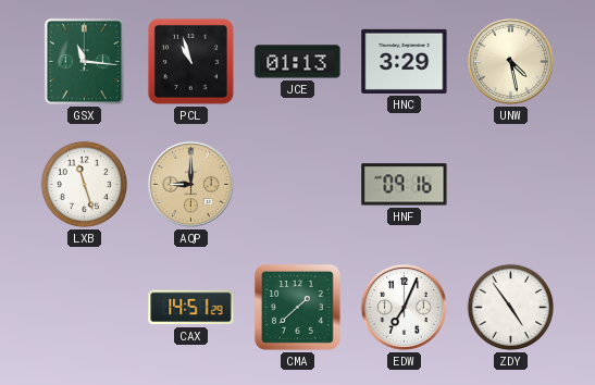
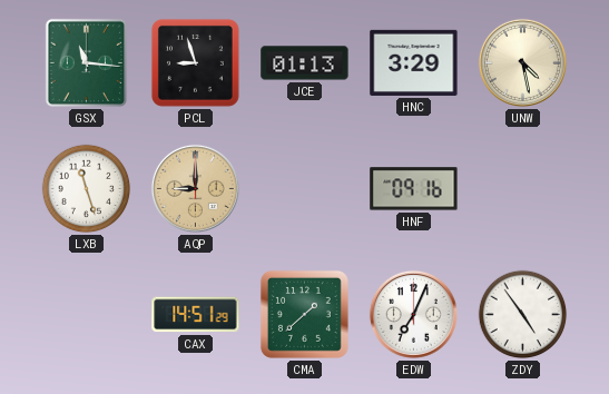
PCL: 10:57 -> 8:57 (195, 62)
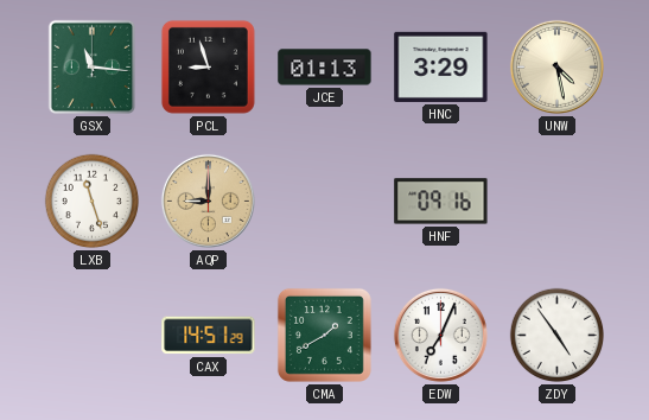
CMA: 1:38 -> 1:40 (324, 335)
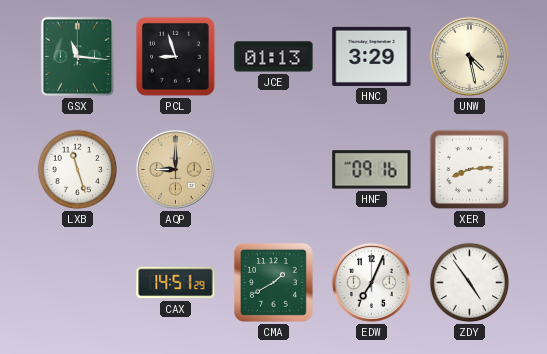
XER: none -> 8:14 (470, 170)
